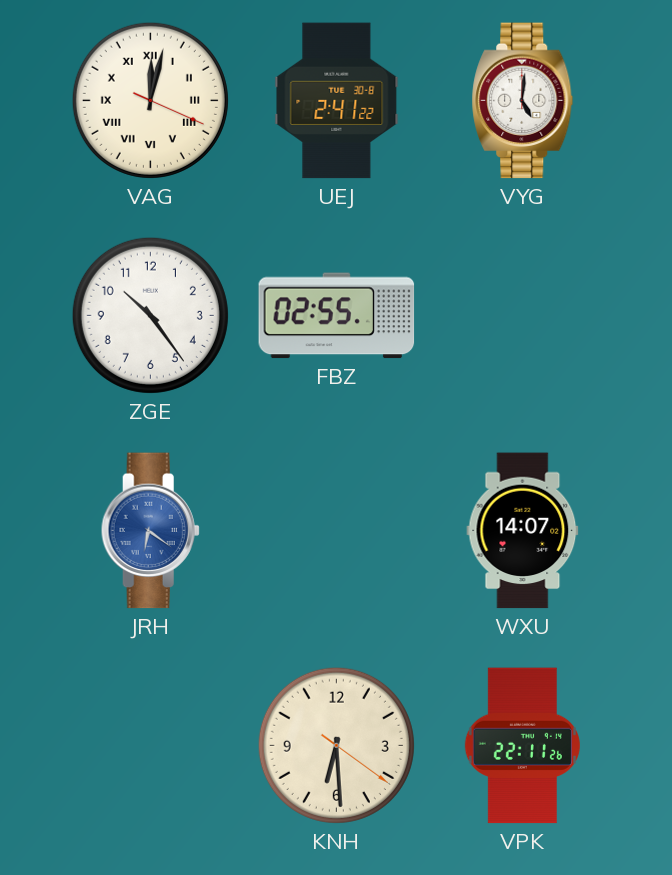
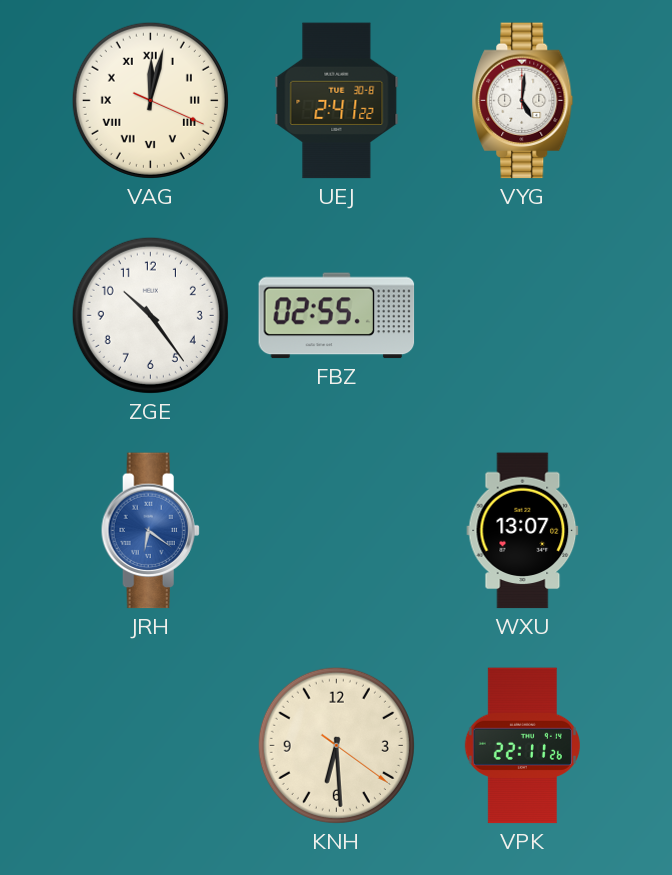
WXU: 14:07 -> 13:07 (523, 531)
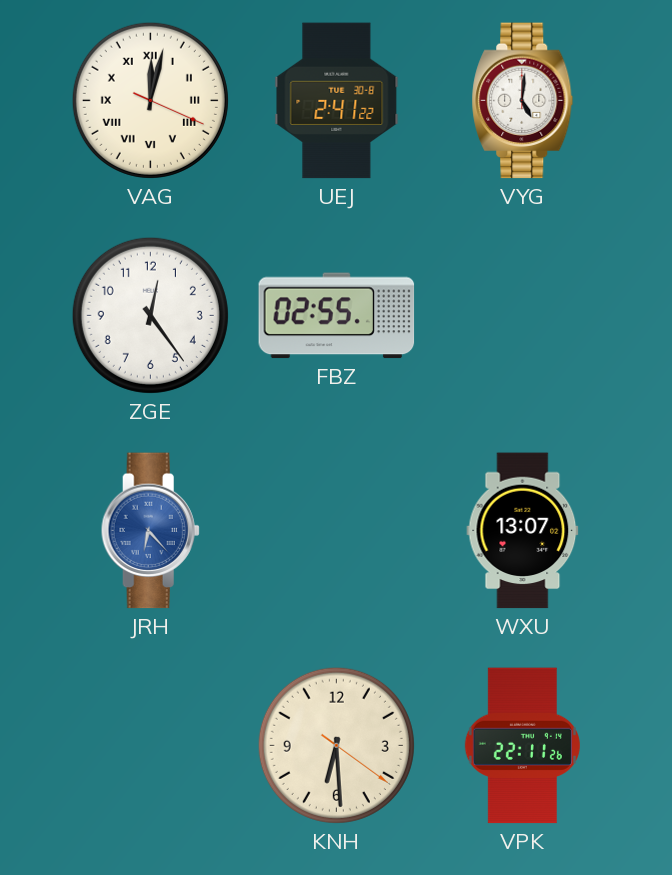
ZGE: 10:24 -> 12:24 (150, 315)
JRH: 6:21 -> 6:23 (150, 531)
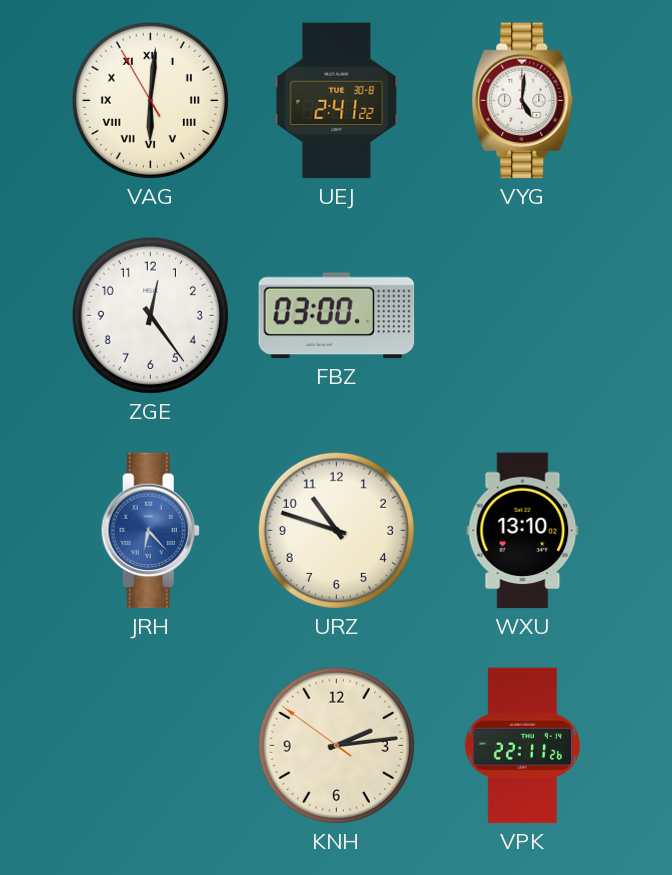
VAG: 12:02 -> 6:00 (150, 100)
FBZ: 02:55 -> 03:00 (337, 316)
URZ: none -> 10:48 (336, 530)
WXU: 13:07 -> 13:10 (523, 531)
KNH: 6:29 -> 2:13 (336, 745)
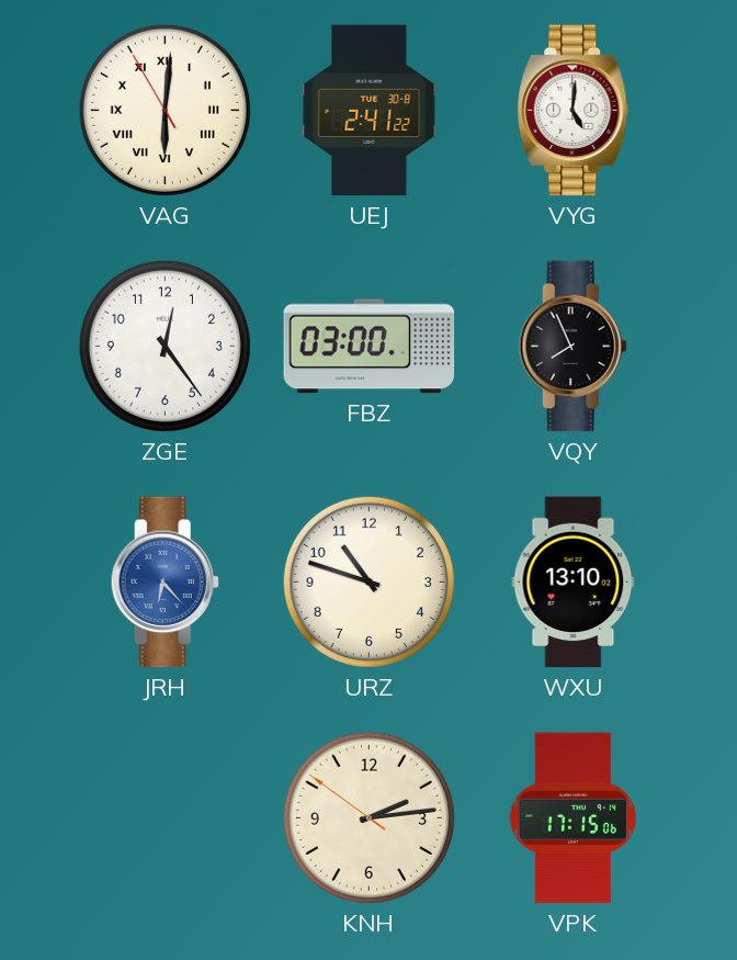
VQY: none -> 7:56 (572, 347)
VPK: 22:11 -> 17:15 (572, 818)
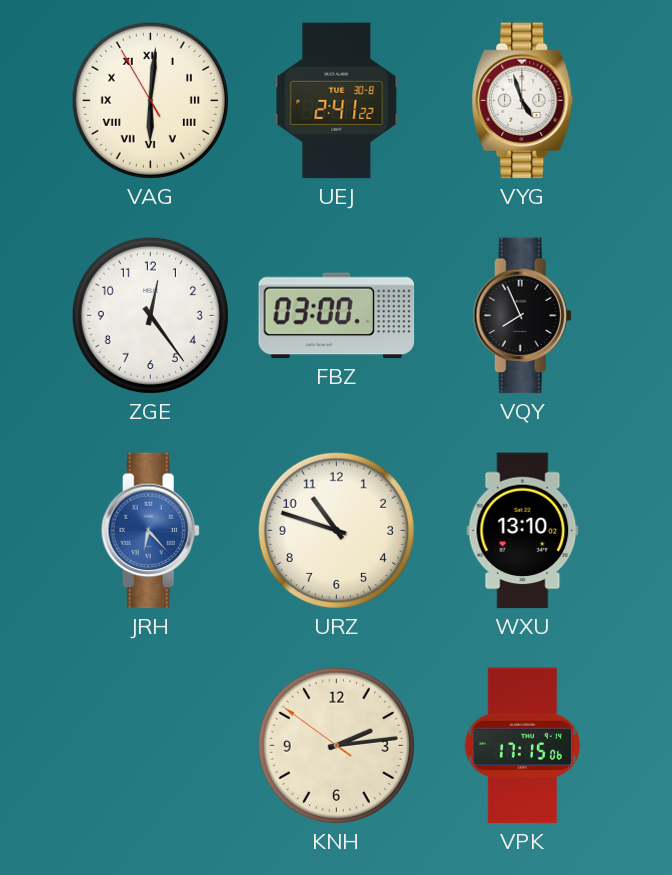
VYG: 5:01 -> 4:57 (523, 101)
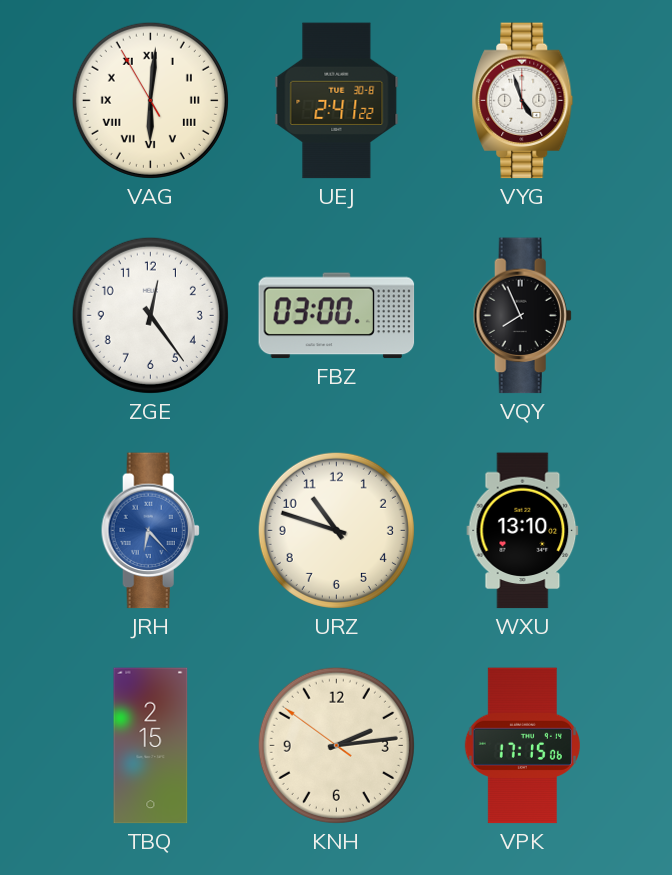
TBQ: none -> 2:15 (151, 746)
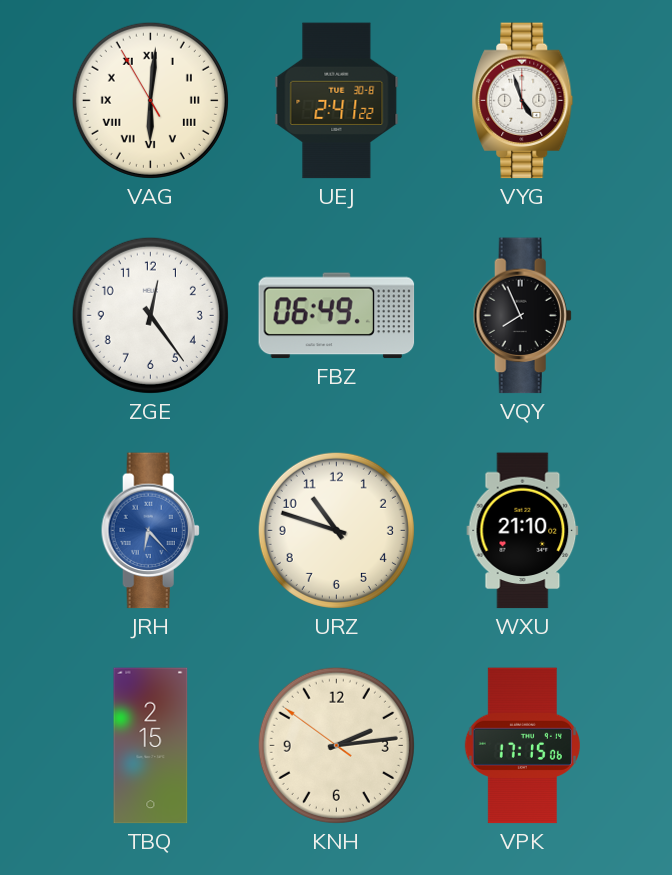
FBZ: 03:00 -> 06:49 (337, 316)
WXU: 13:10 -> 21:10 (523, 531)
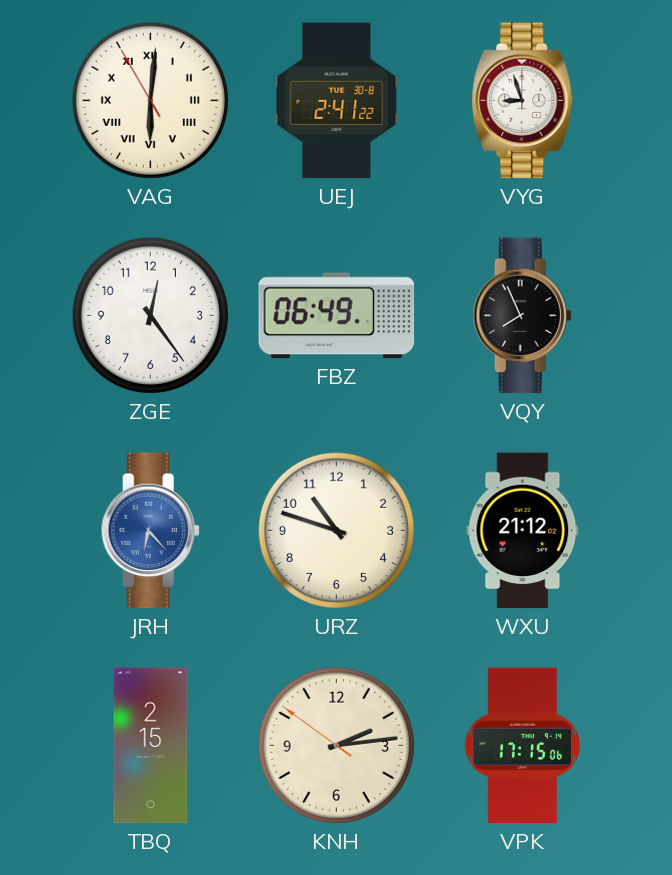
VYG: 4:57 -> 8:57 (523, 101)
WXU: 21:10 -> 21:12 (523, 531)
